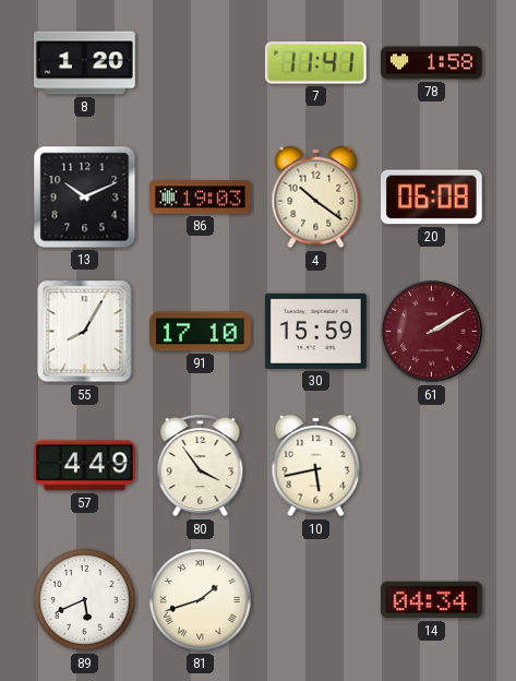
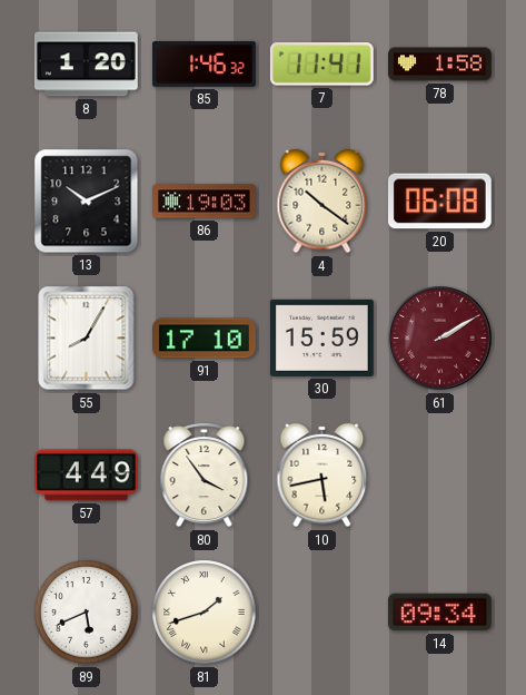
85: none -> 1:46 (205, 65)
14: 04:34 -> 09:34 (439, 613)
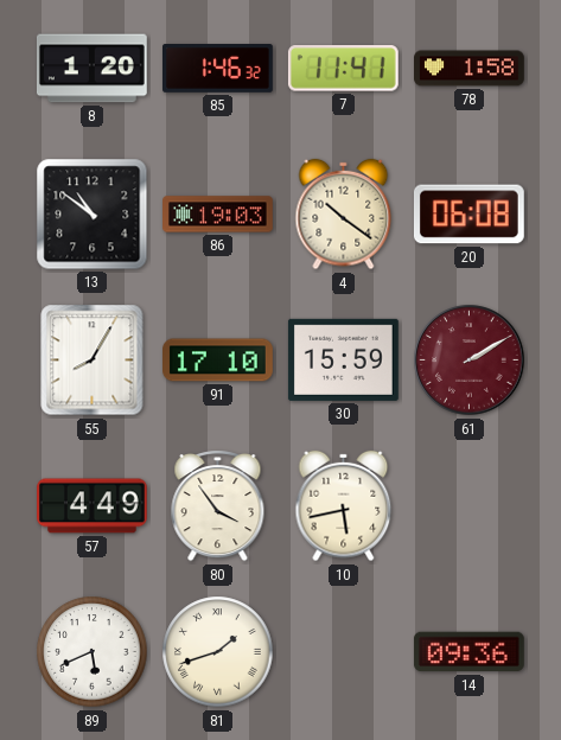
13: 10:11 -> 10:51 (93, 215)
14: 09:34 -> 09:36 (468, 652)
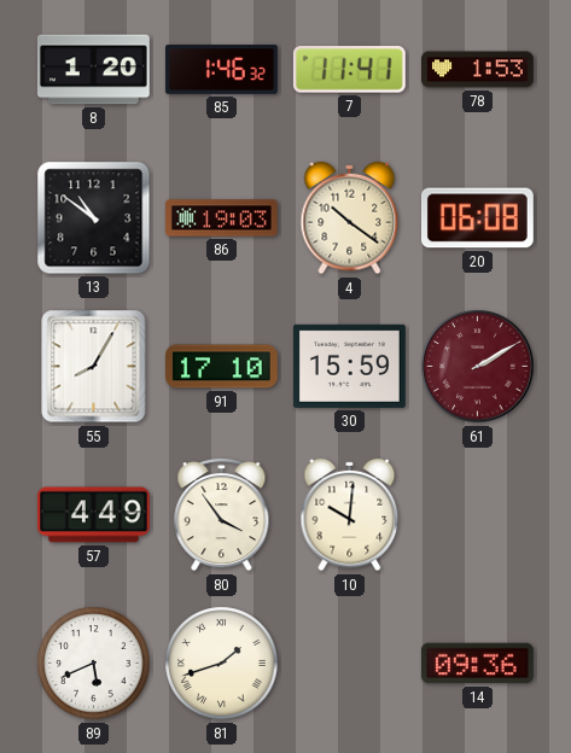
78: 1:58 -> 1:53 (478, 70)
10: 5:43 -> 10:01 (350, 515)
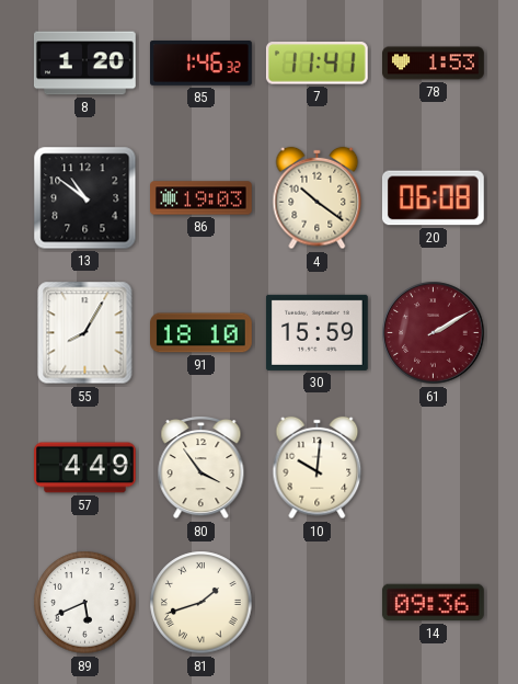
91: 17:10 -> 18:10 (202, 333)
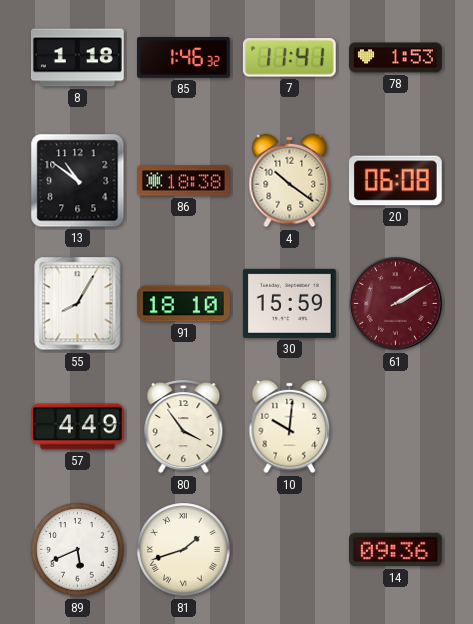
8: 1:20 -> 1:18 (78, 58)
86: 19:03 -> 18:38 (184, 181)
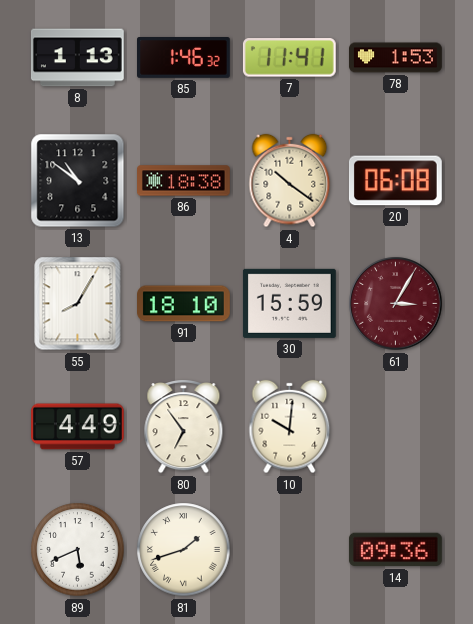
8: 1:18 -> 1:13 (78, 58)
61: 2:10 -> 3:05 (396, 304)
80: 3:54 -> 6:54 (184, 427)
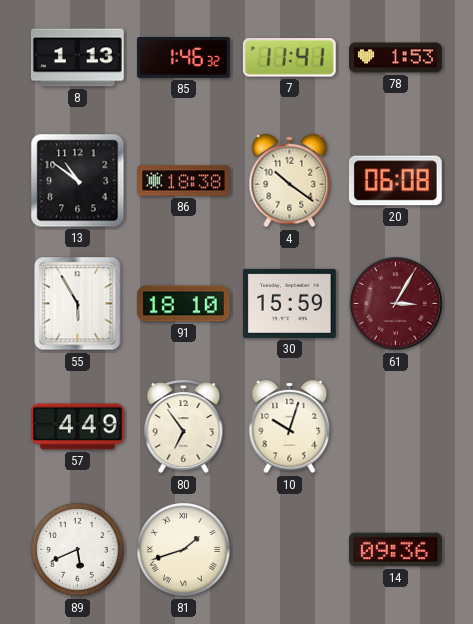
55: 8:05 -> 5:55 (78, 304)
10: 10:01 -> 10:03 (290, 427)
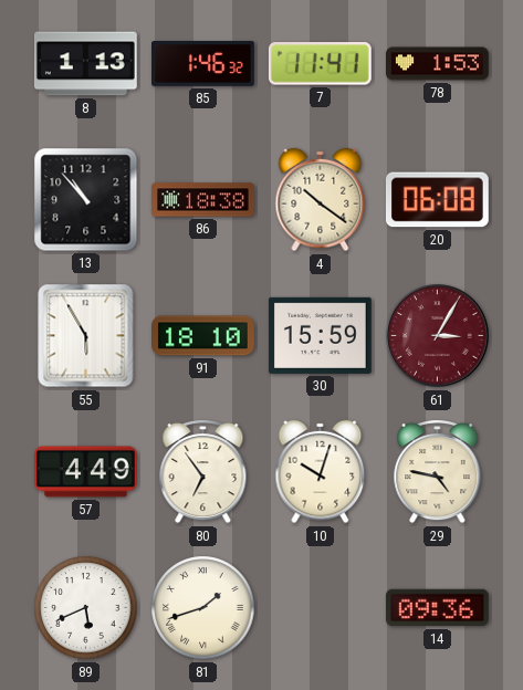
13: 10:51 -> 10:53 (86, 200)
29: none -> 4:47 (438, 472)
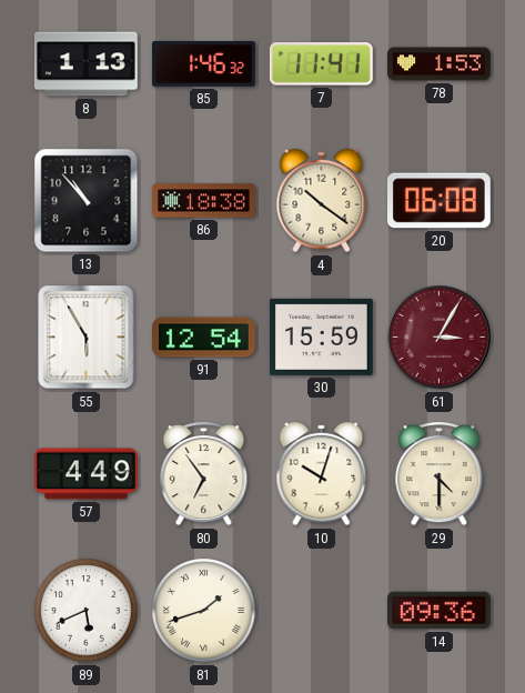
91: 18:10 -> 12:54 (204, 338)
29: 4:47 -> 4:30 (440, 474)
